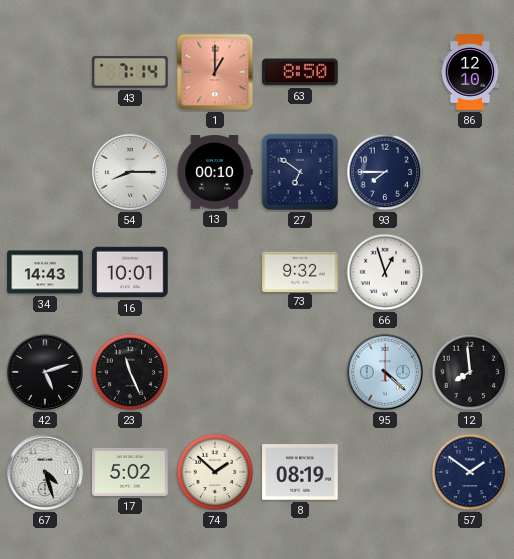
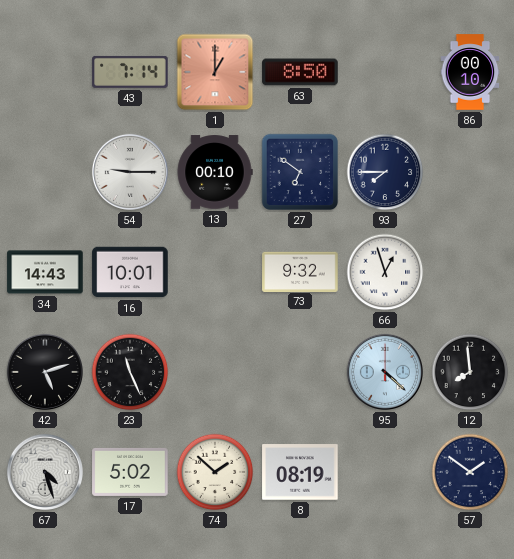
86: 12:10 -> 00:10 (470, 72)
54: 8:15 -> 9:15 (130, 172)
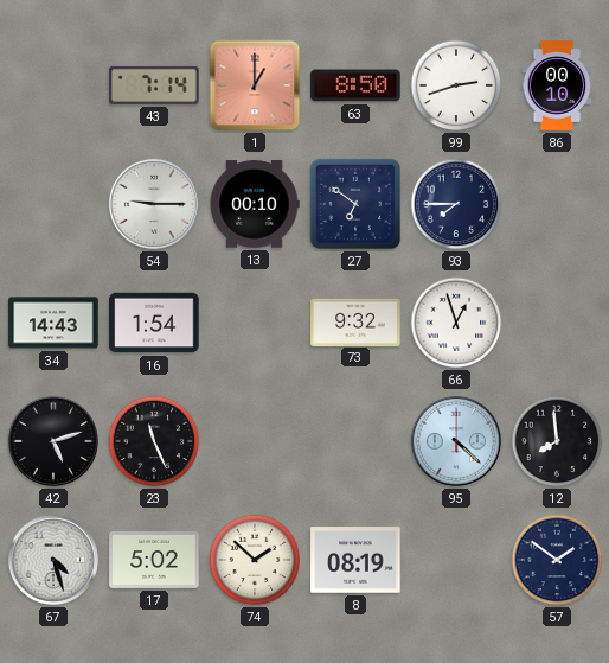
99: none -> 2:42 (456, 85)
16: 10:01 -> 1:54 (154, 323)
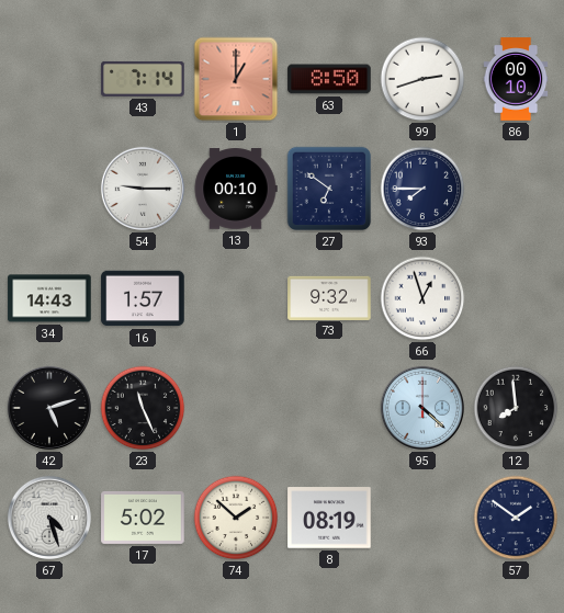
16: 1:54 -> 1:57 (143, 298)
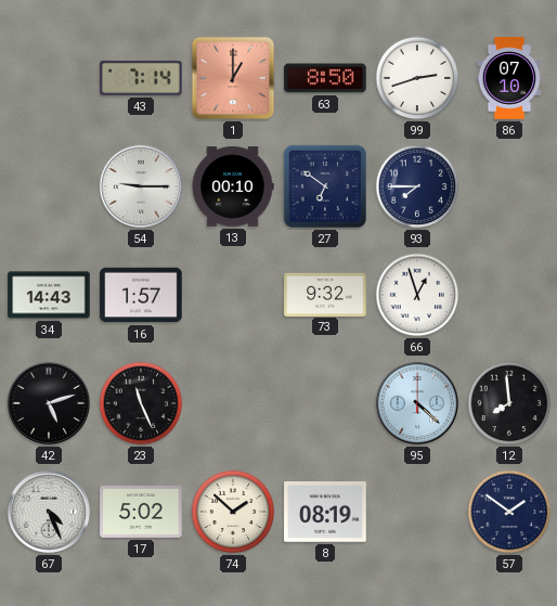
86: 00:10 -> 07:10 (509, 78)
67: 4:27 -> 4:26 (49, 512)
